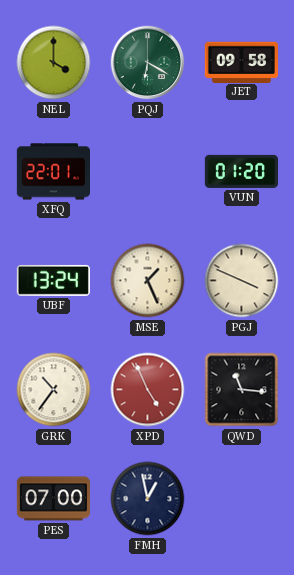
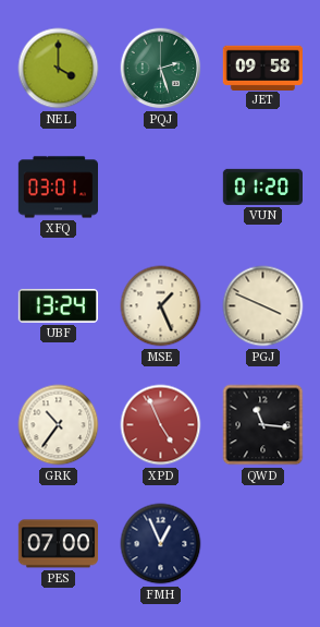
PQJ: 6:20 -> 2:27 (161, 69)
XFQ: 22:01 -> 03:01 (58, 188)
FMH: 12:58 -> 12:56 (161, 544)
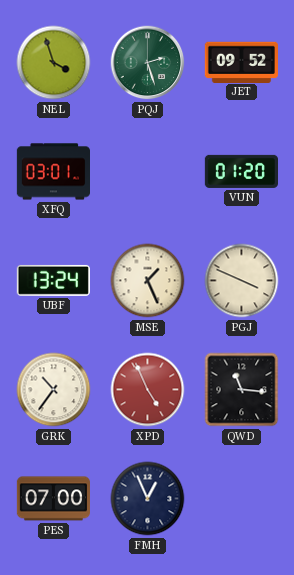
NEL: 4:00 -> 3:57 (54, 63)
JET: 09:58 -> 09:52 (241, 62)
